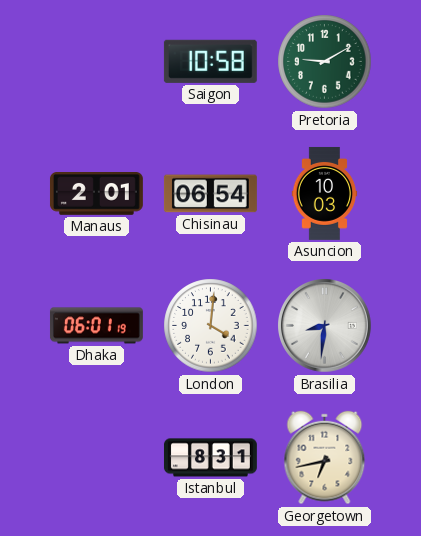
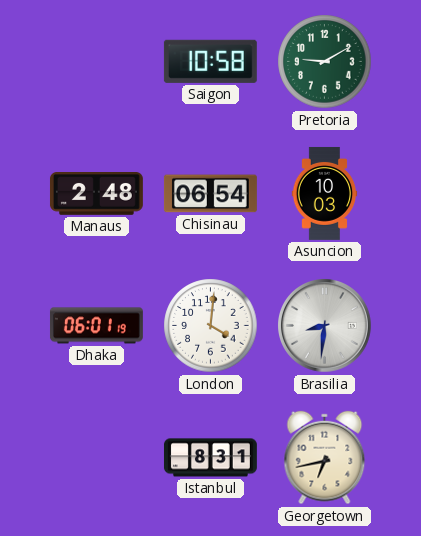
Manaus: 2:01 -> 2:48 (96, 194)
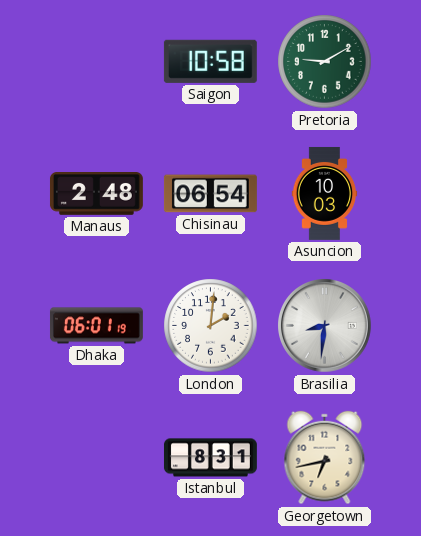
London: 4:01 -> 2:01 (211, 326)
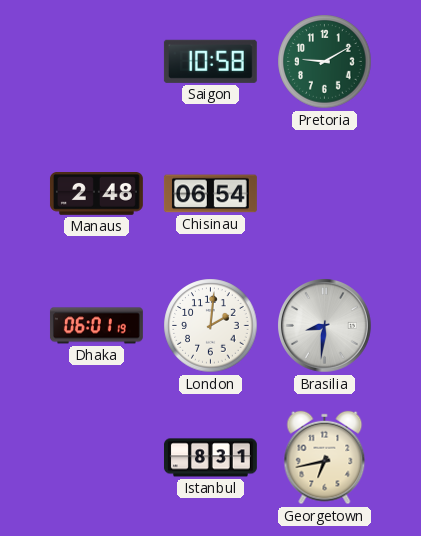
Asuncion: 10:03 -> none (325, 193)
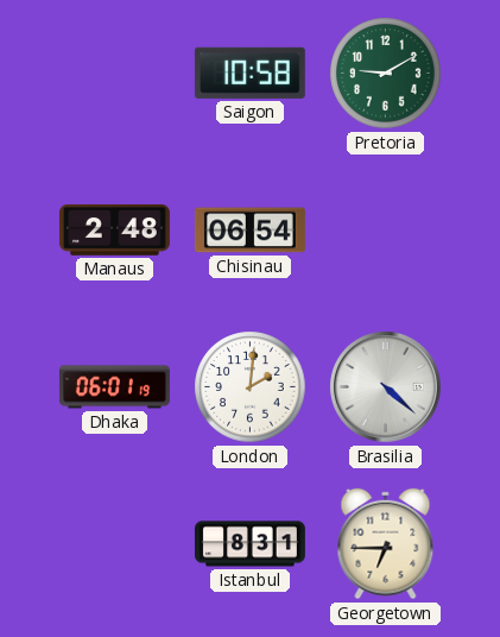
Brasilia: 8:31 -> 4:22 (386, 387)
Georgetown: 6:43 -> 6:45 (386, 544)
